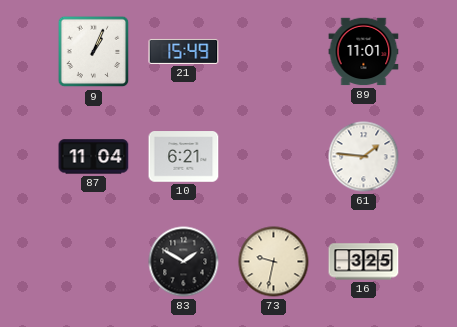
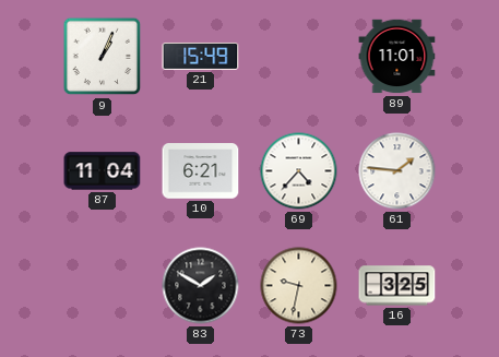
69: none -> 4:37 (299, 171)
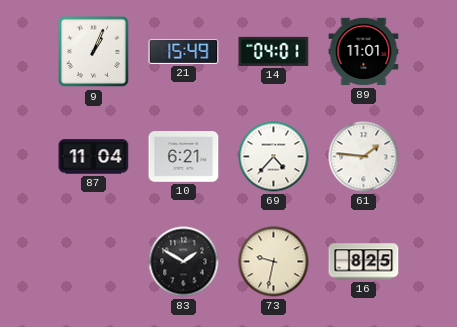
14: none -> 04:01 (274, 51)
16: 3:25 -> 8:25 (364, 262)
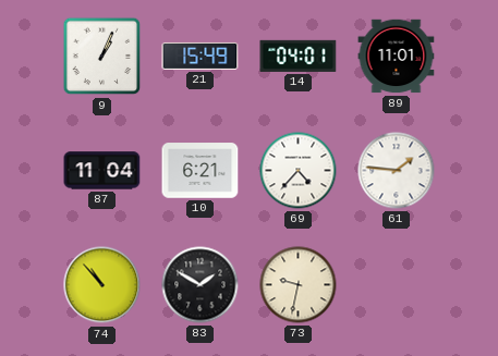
74: none -> 10:53 (102, 285)
16: 8:25 -> none (364, 262)
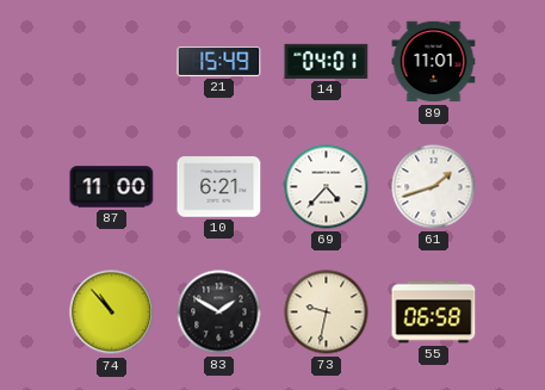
9: 1:04 -> none (102, 57)
87: 11:04 -> 11:00 (112, 187)
61: 1:46 -> 1:42 (434, 187)
55: none -> 06:58 (434, 312)
